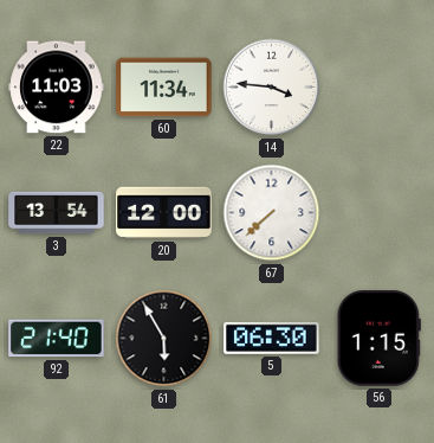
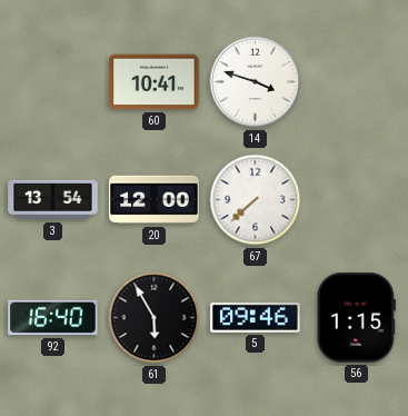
22: 11:03 -> none (57, 88)
60: 11:34 -> 10:41 (155, 82)
14: 3:46 -> 3:48 (256, 82)
92: 21:40 -> 16:40 (53, 318)
5: 06:30 -> 09:46 (256, 317)
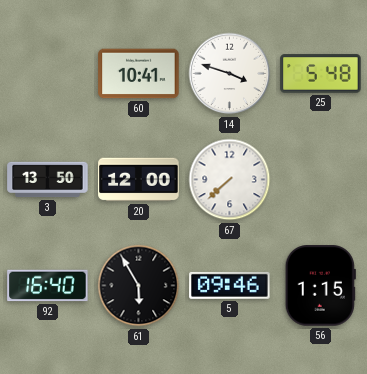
25: none -> 5:48 (321, 74)
3: 13:54 -> 13:50 (48, 180)
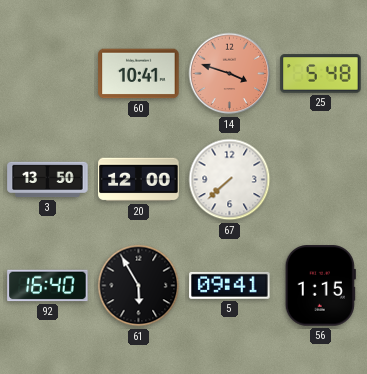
14 dial: white -> salmon (230, 74)
5: 09:46 -> 09:41 (230, 285)
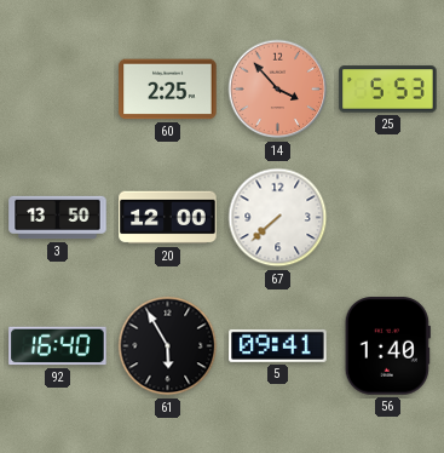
60: 10:41 -> 2:25 (168, 90)
14: 3:48 -> 3:53 (278, 90)
25: 5:48 -> 5:53 (388, 90)
56: 1:15 -> 1:40 (387, 346)
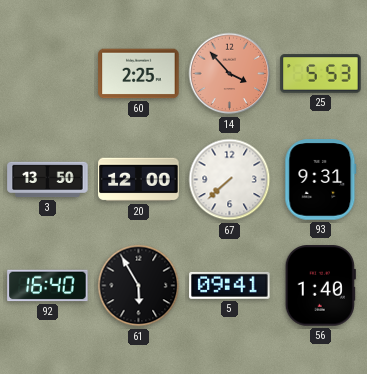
93: none -> 9:31 (321, 180)
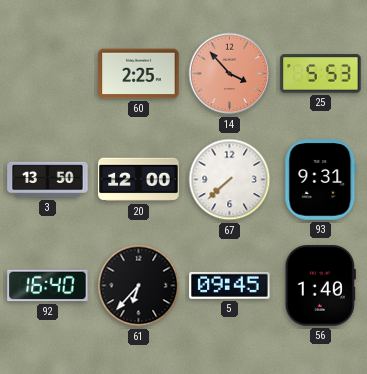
61: 5:55 -> 6:37 (139, 286)
5: 09:41 -> 09:45 (230, 285)
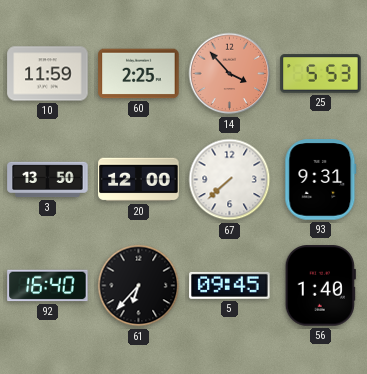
10: none -> 11:59 (48, 74)
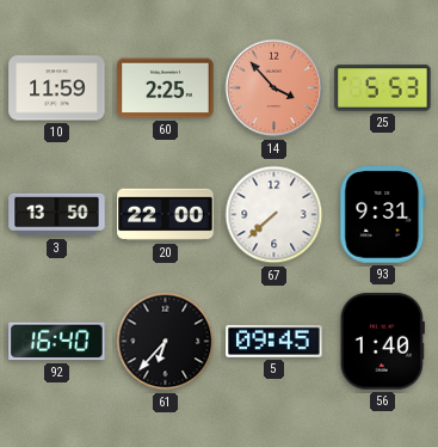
20: 12:00 -> 22:00 (166, 215)
